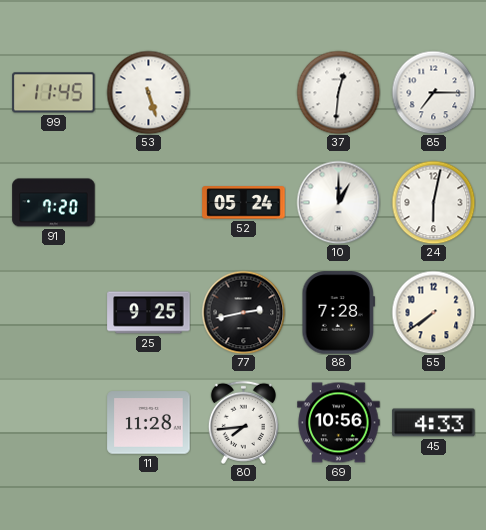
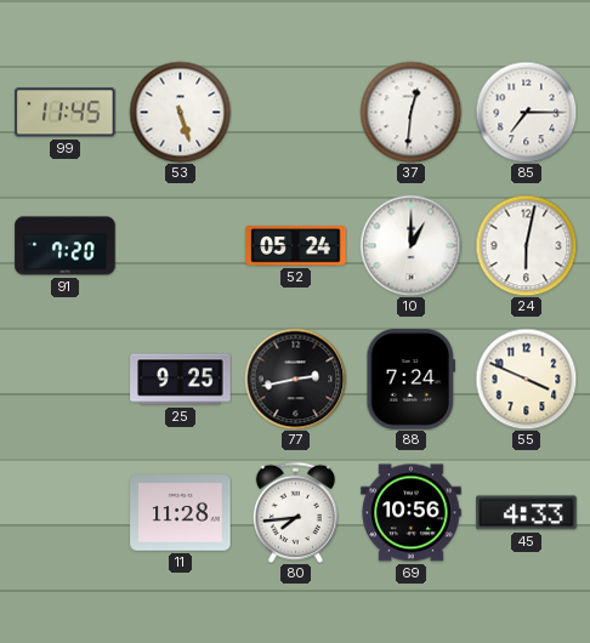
88: 7:28 -> 7:24 (412, 380)
55: 7:39 -> 3:49 (526, 379)
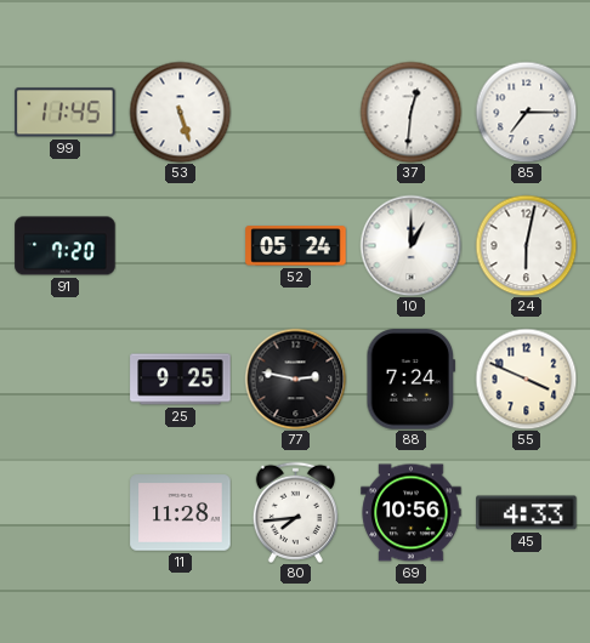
77: 2:43 -> 2:47 (295, 379)
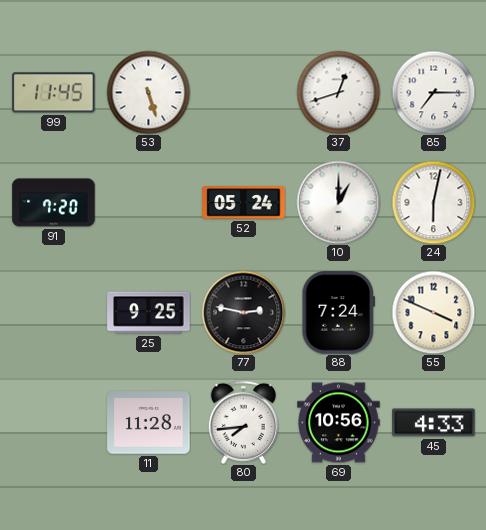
37: 12:31 -> 12:42 (338, 92)
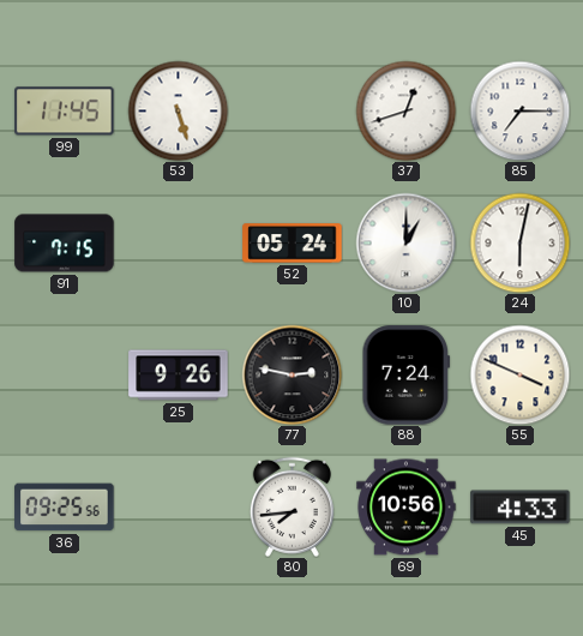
91: 7:20 -> 7:15 (65, 244)
25: 9:25 -> 9:26 (179, 376)
36: none -> 09:25 (65, 508)
11: 11:28 -> none (149, 423)
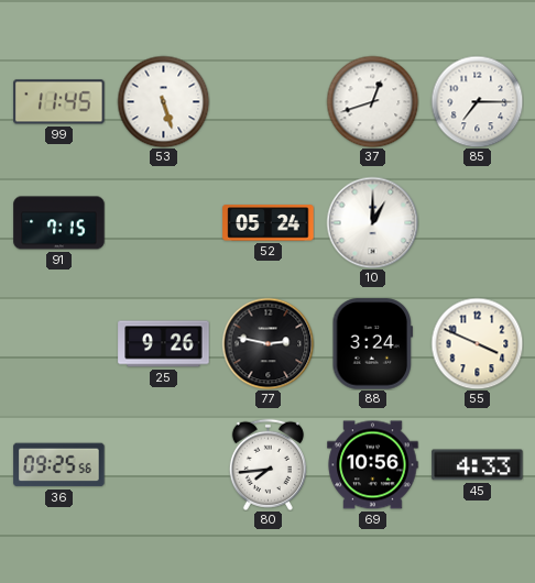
24: 6:02 -> none (519, 242)
88: 7:24 -> 3:24 (373, 344)
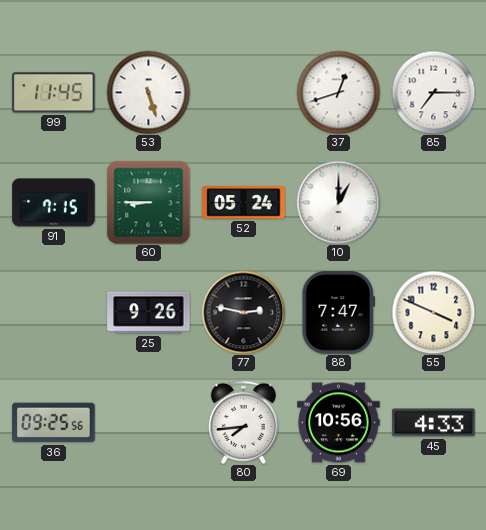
60: none -> 8:45 (148, 202)
88: 3:24 -> 7:47 (339, 313)
